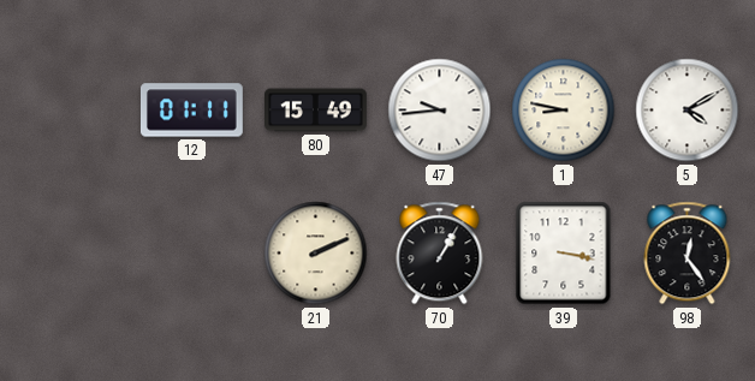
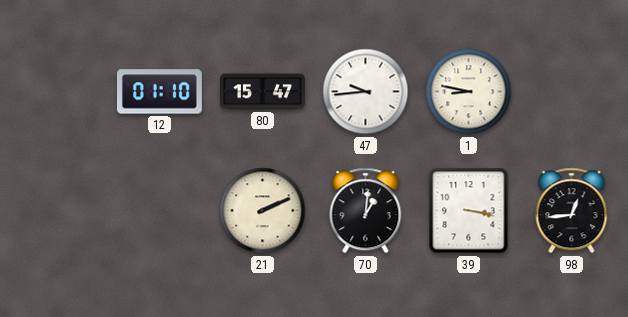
12: 01:11 -> 01:10 (159, 92)
80: 15:49 -> 15:47 (263, 92)
5: 4:10 -> none (688, 111)
70: 1:05 -> 1:01 (366, 211)
98: 12:24 -> 12:44 (572, 211)
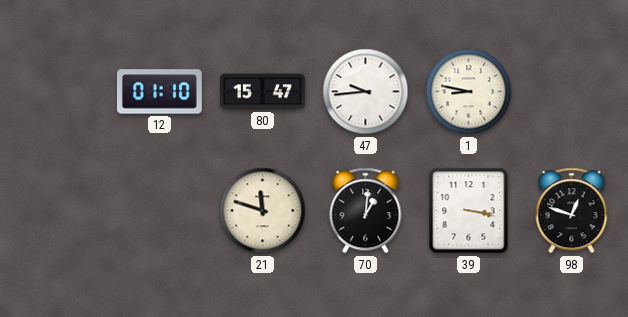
21: 2:11 -> 11:48 (263, 211)
98: 12:44 -> 12:48 (572, 211)
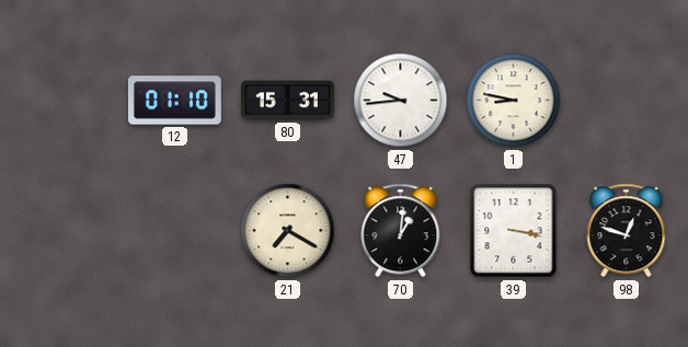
80: 15:47 -> 15:31 (288, 101)
21: 11:48 -> 7:20 (288, 231)
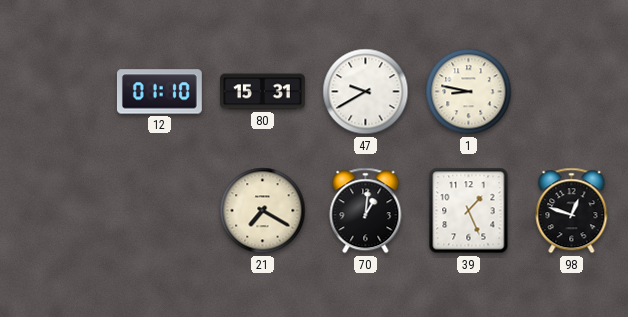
47: 9:44 -> 9:40 (366, 92)
39: 3:17 -> 1:26 (469, 211)
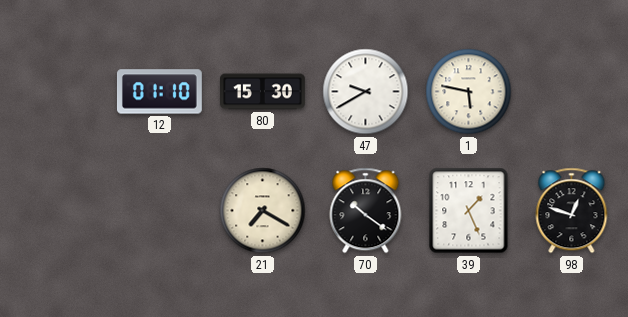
80: 15:31 -> 15:30 (263, 92)
1: 8:47 -> 5:47 (469, 92)
70: 1:01 -> 10:21 (366, 211)
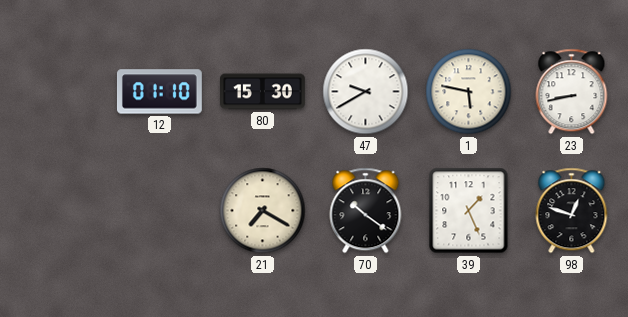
23: none -> 8:43 (572, 92)
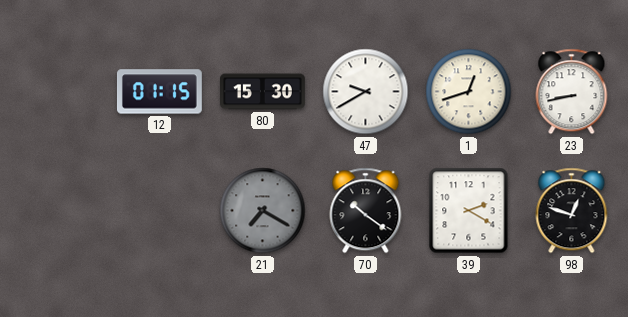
12: 01:10 -> 01:15 (159, 92)
1: 5:47 -> 12:42 (469, 92)
21 dial: cream -> grey (263, 211)
39: 1:26 -> 2:20 (469, 211)
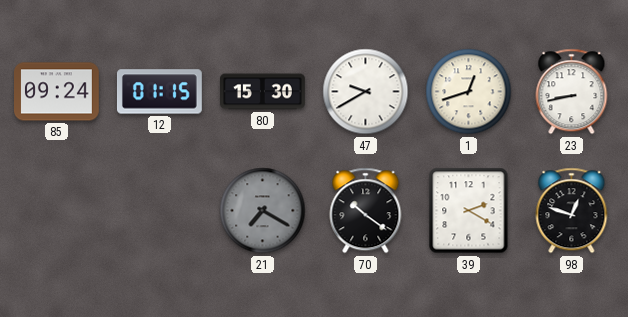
85: none -> 09:24 (57, 92)
